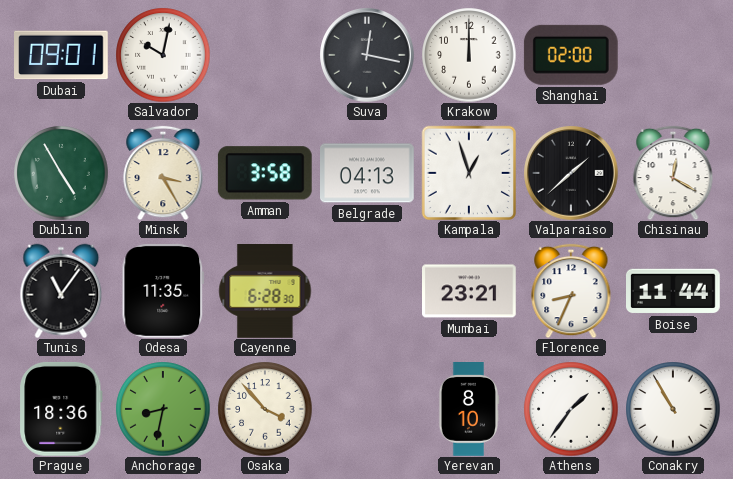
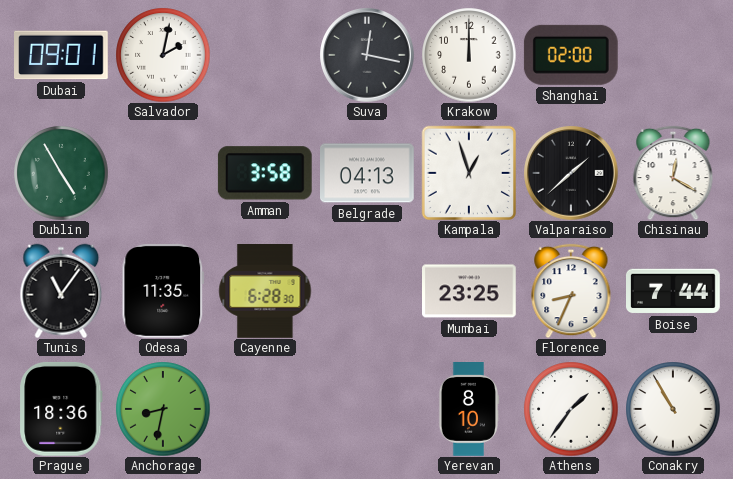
Salvador: 10:02 -> 2:02 (163, 55)
Minsk: 3:25 -> none (163, 173)
Mumbai: 23:21 -> 23:25 (470, 291)
Boise: 11:44 -> 7:44 (674, 291)
Osaka: 3:53 -> none (265, 409)
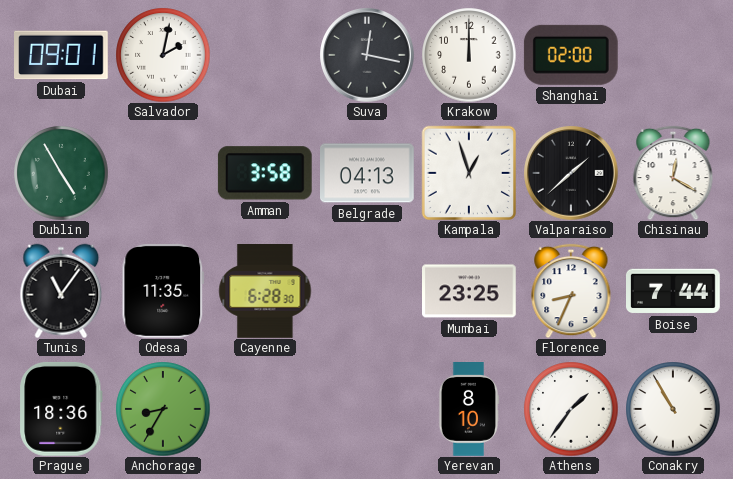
Anchorage: 8:32 -> 8:35 (163, 409)
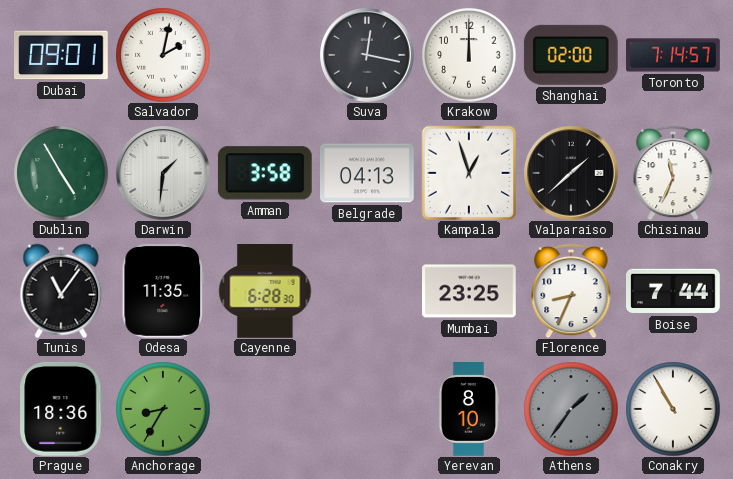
Toronto: none -> 7:14 (673, 55)
Darwin: none -> 1:31 (163, 173)
Chisinau: 12:20 -> 11:34 (673, 173)
Athens dial: white -> grey (571, 409)
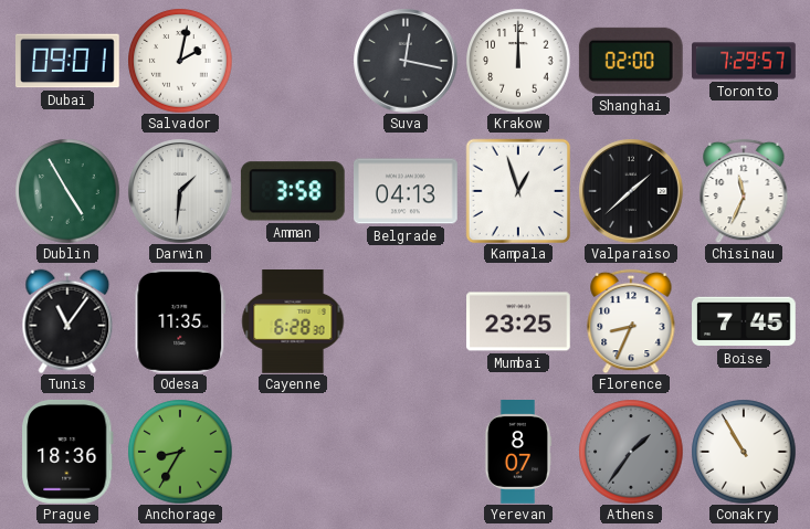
Toronto: 7:14 -> 7:29 (744, 61)
Boise: 7:44 -> 7:45 (745, 321)
Yerevan: 8:10 -> 8:07 (518, 453)
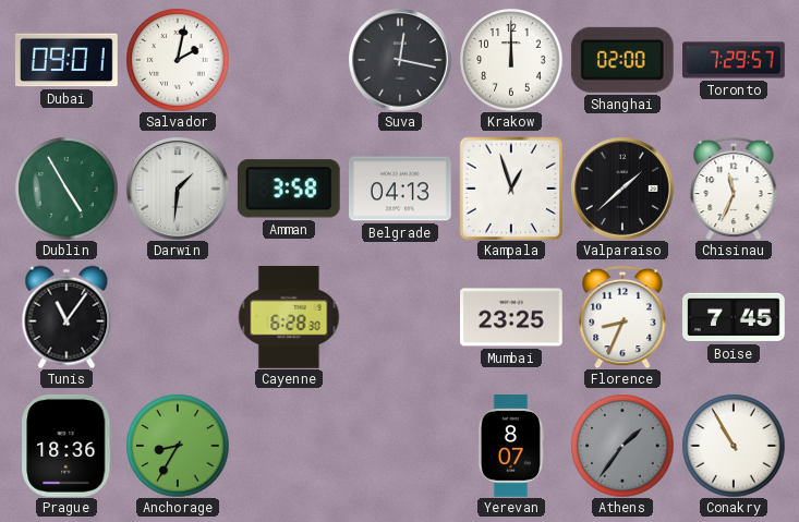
Odesa: 11:35 -> none (180, 321)
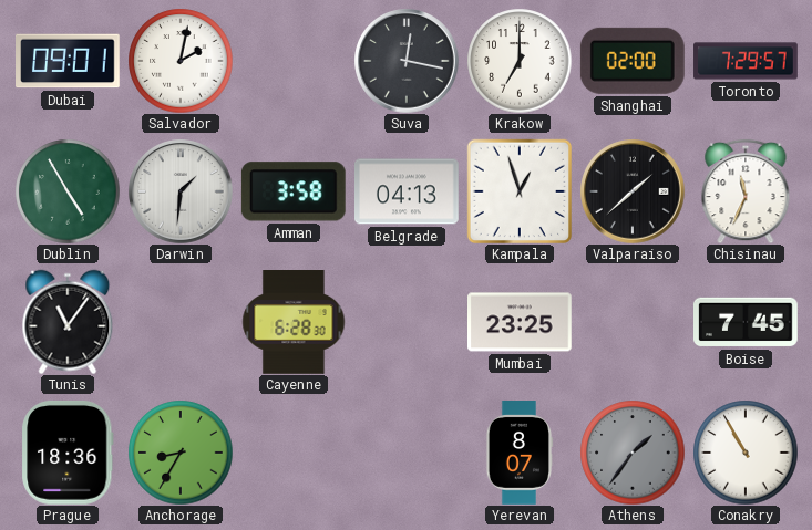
Krakow: 12:00 -> 7:00 (520, 61)
Florence: 8:34 -> none (622, 317)
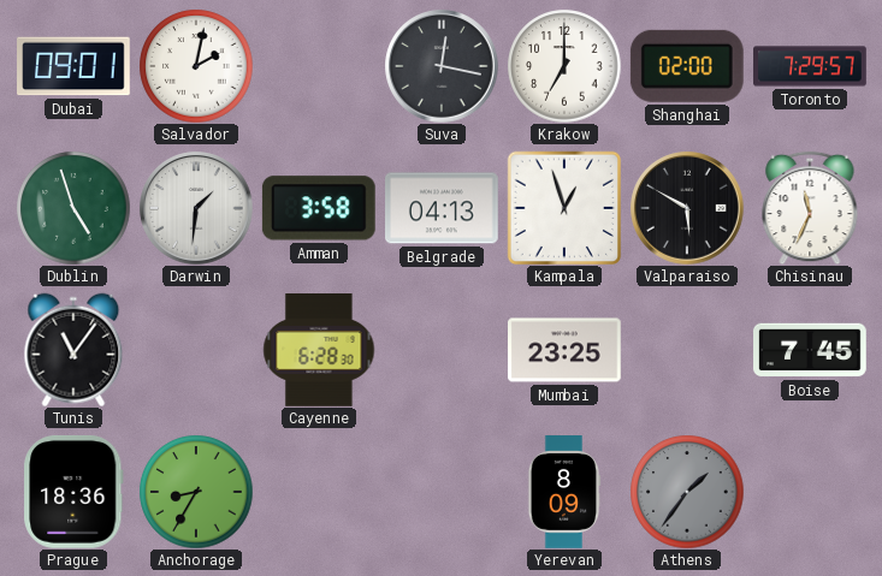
Dublin: 4:55 -> 4:57 (73, 208)
Valparaiso: 1:38 -> 5:50 (687, 208)
Yerevan: 8:07 -> 8:09 (564, 493)
Conakry: 10:55 -> none (746, 453)
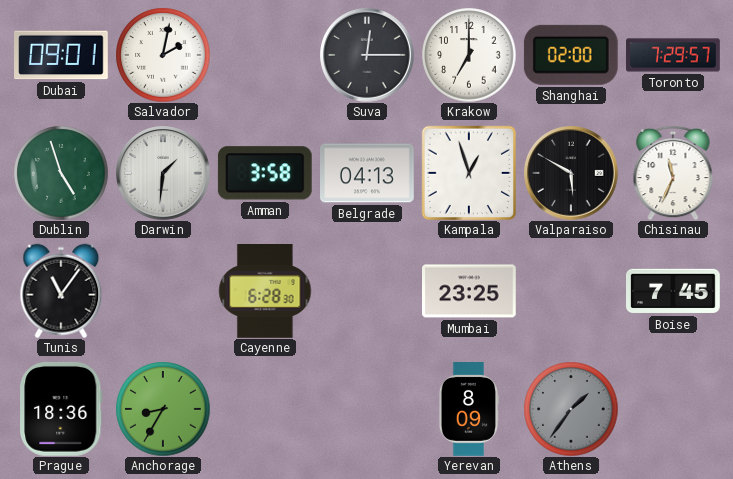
Suva: 12:17 -> 12:15 (367, 55)
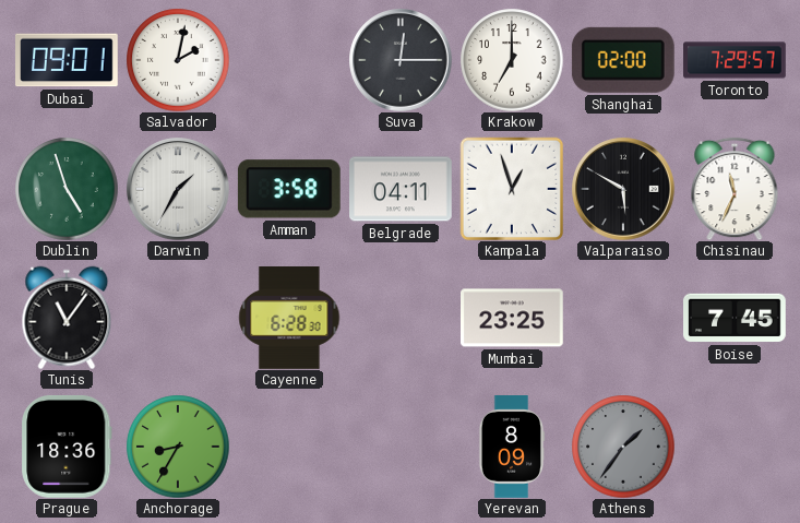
Darwin: 1:31 -> 1:35 (178, 189)
Belgrade: 04:13 -> 04:11 (402, 189)
